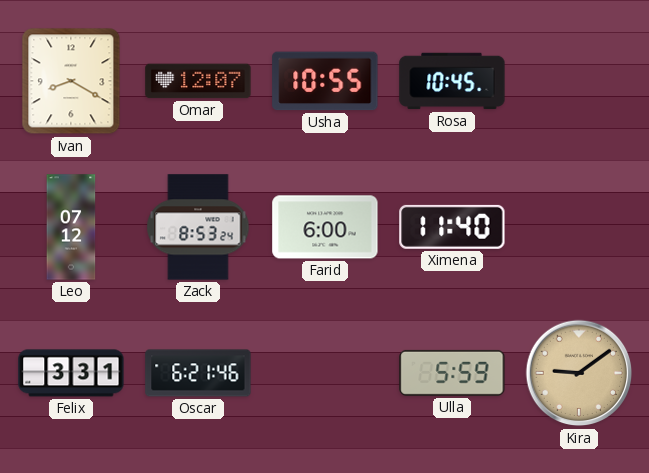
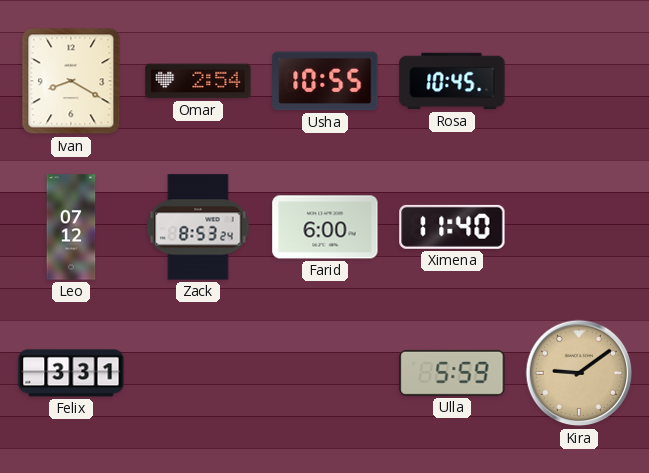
Omar: 12:07 -> 2:54 (198, 81)
Oscar: 6:21 -> none (198, 373)
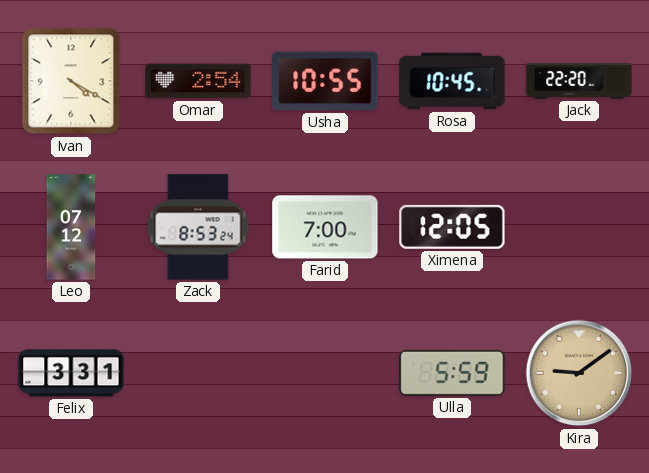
Ivan: 8:20 -> 4:20 (71, 81)
Jack: none -> 22:20 (579, 81)
Farid: 6:00 -> 7:00 (325, 227)
Ximena: 11:40 -> 12:05 (452, 227)
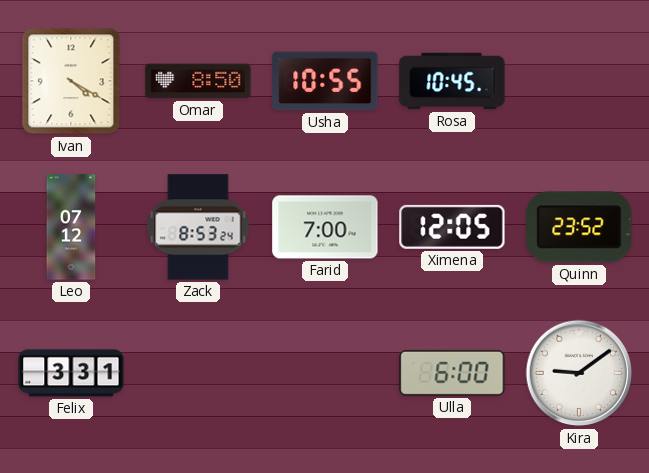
Omar: 2:54 -> 8:50 (198, 81)
Jack: 22:20 -> none (579, 81)
Quinn: none -> 23:52 (579, 227)
Ulla: 5:59 -> 6:00 (452, 373)
Kira dial: champagne -> white (579, 373)
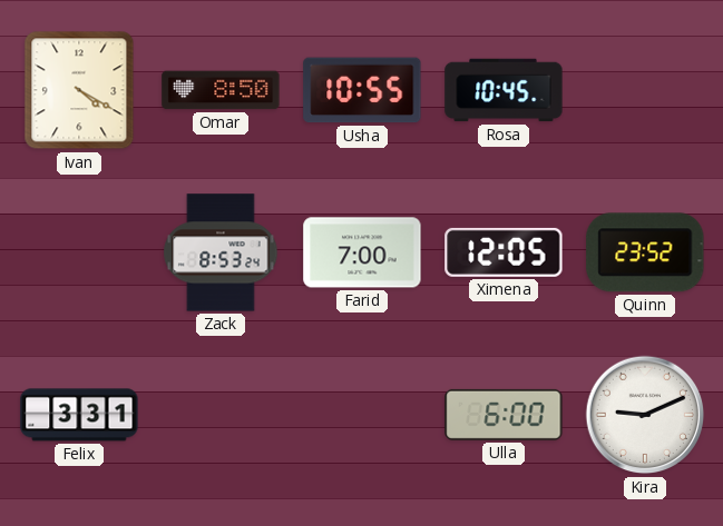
Leo: 07:12 -> none (71, 227)
Kira: 9:09 -> 9:11 (645, 415)
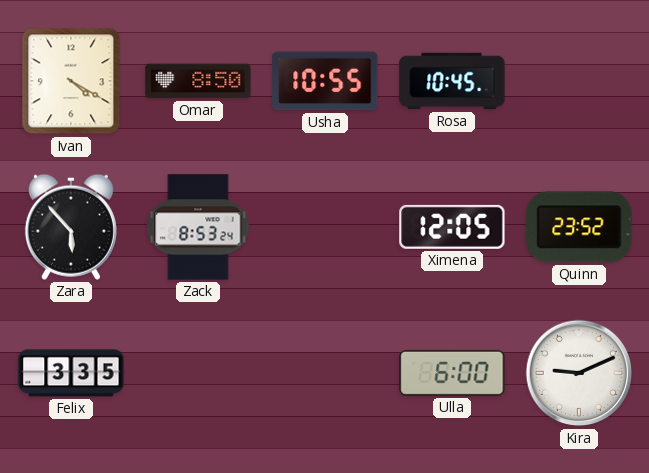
Zara: none -> 5:53 (71, 227)
Farid: 7:00 -> none (362, 252)
Felix: 3:31 -> 3:35 (71, 373)
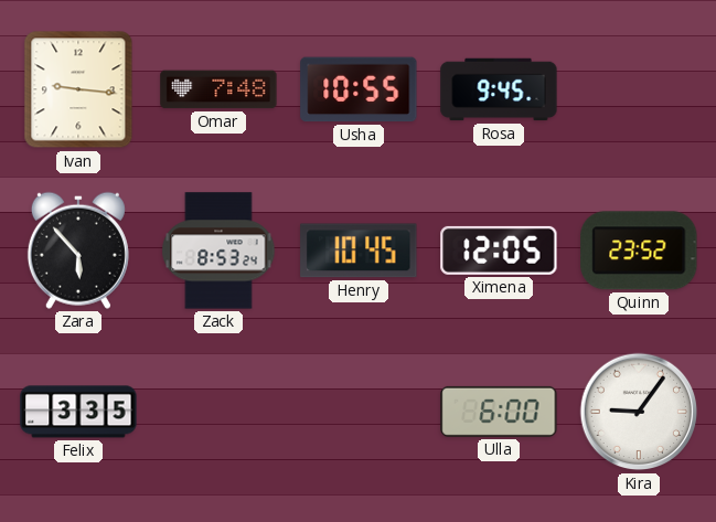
Ivan: 4:20 -> 9:16 (78, 89)
Omar: 8:50 -> 7:48 (218, 89)
Rosa: 10:45 -> 9:45 (499, 89)
Henry: none -> 10:45 (359, 251)
Kira: 9:11 -> 9:06 (639, 412)
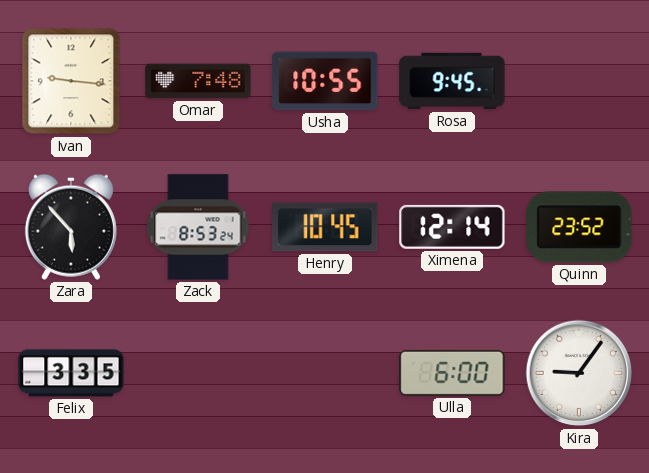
Ximena: 12:05 -> 12:14 (452, 227)
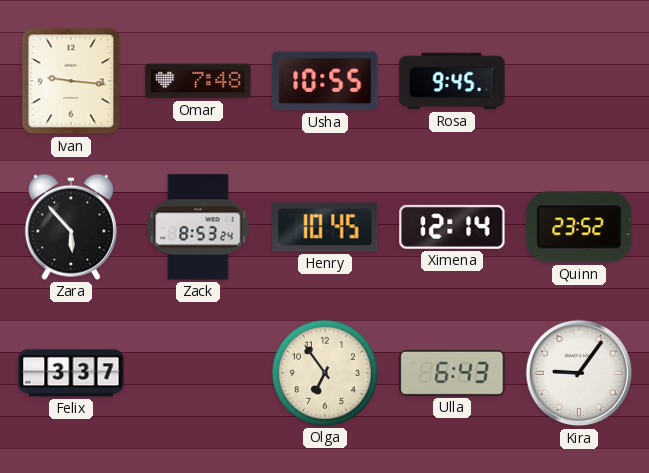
Felix: 3:35 -> 3:37 (71, 373)
Olga: none -> 6:54 (325, 373)
Ulla: 6:00 -> 6:43 (452, 373)
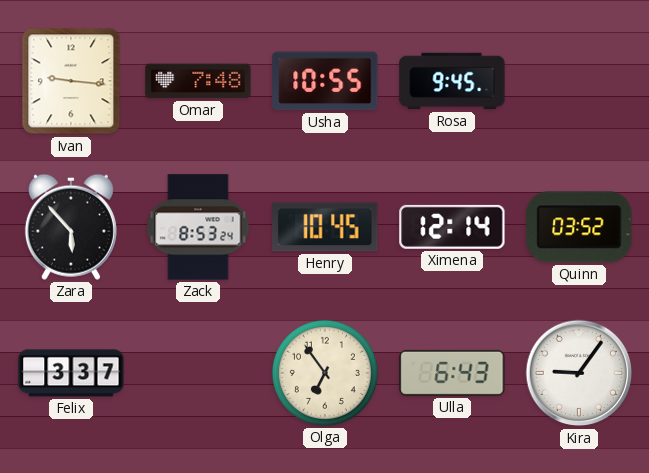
Quinn: 23:52 -> 03:52 (579, 227)
